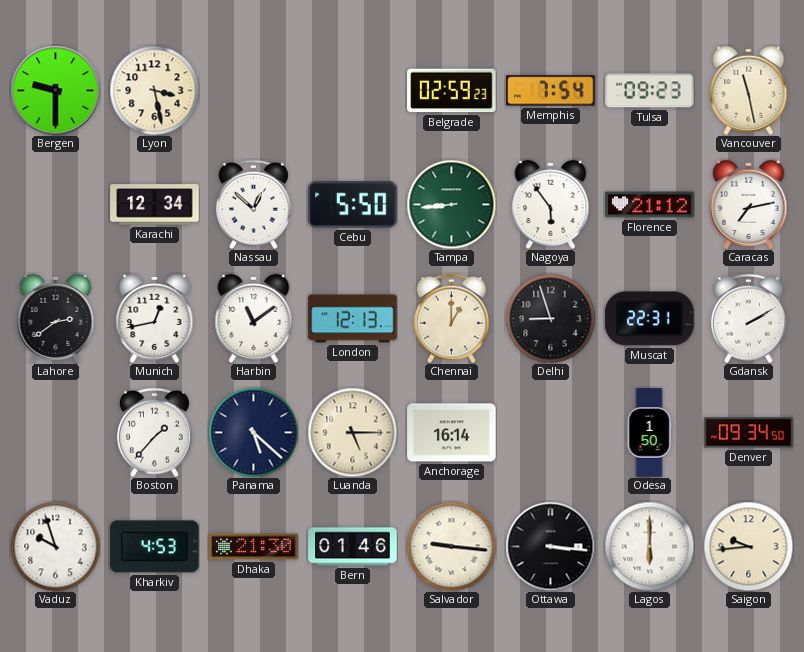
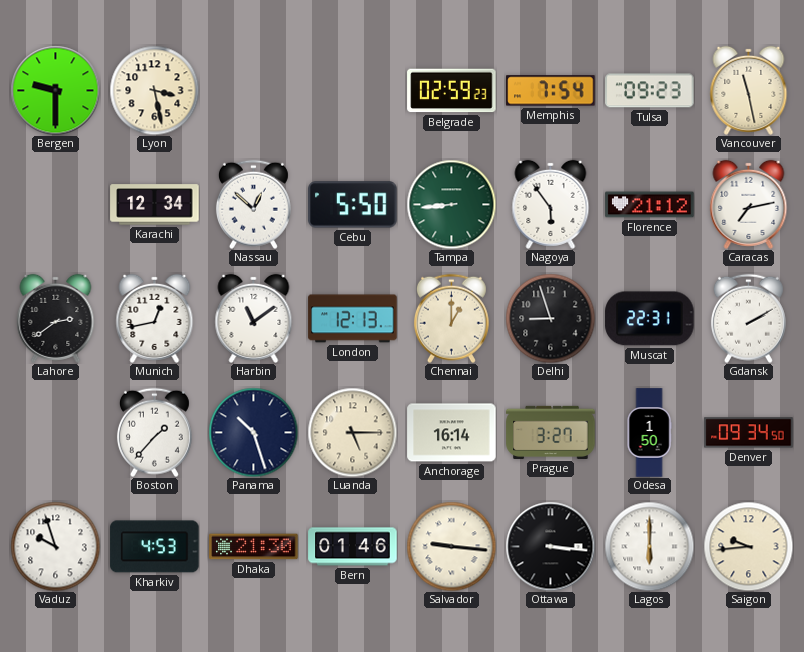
Panama: 5:22 -> 10:27 (253, 432)
Prague: none -> 3:27 (551, 432)
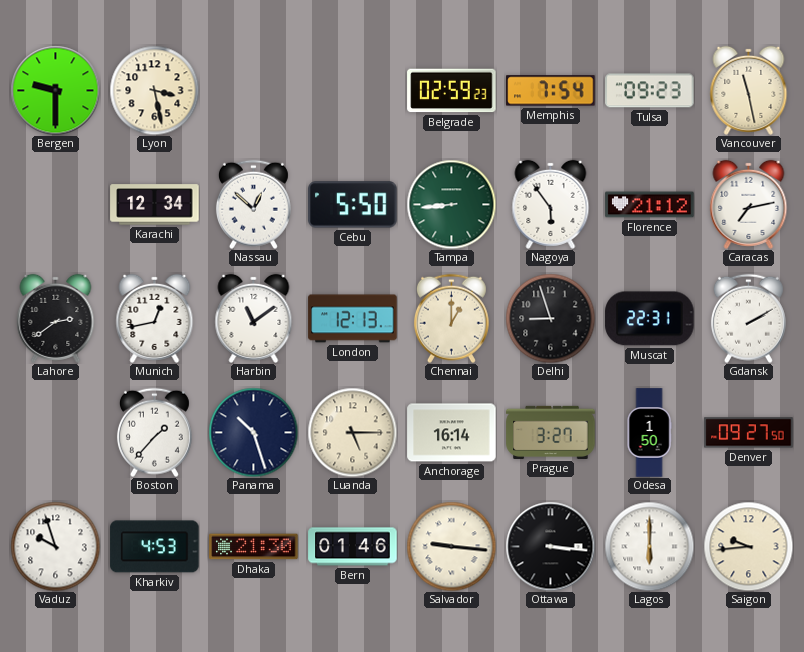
Denver: 09:34 -> 09:27 (749, 433)
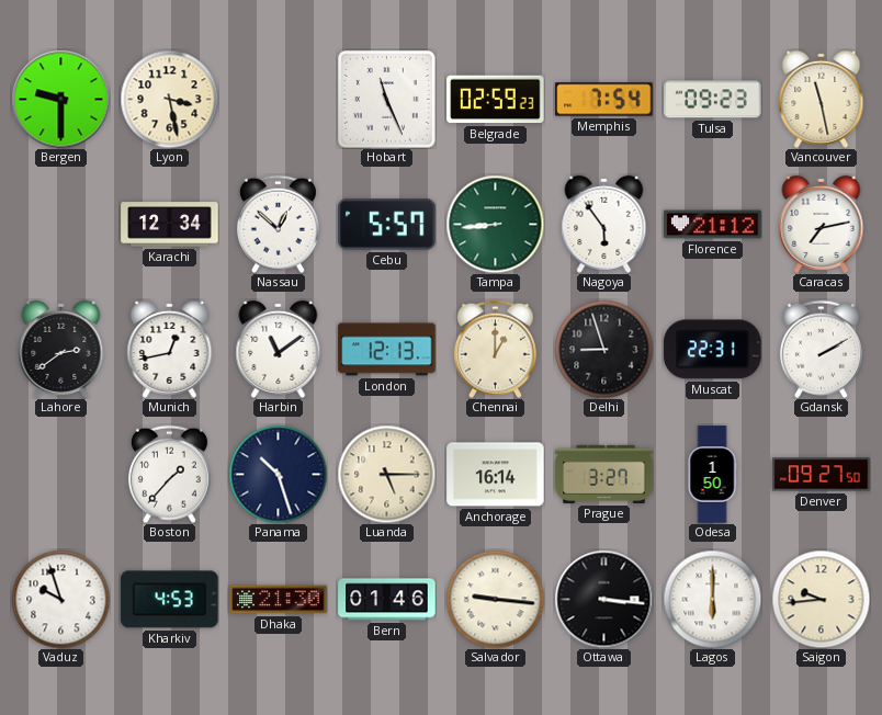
Hobart: none -> 11:26 (386, 99)
Cebu: 5:50 -> 5:57 (387, 225)
